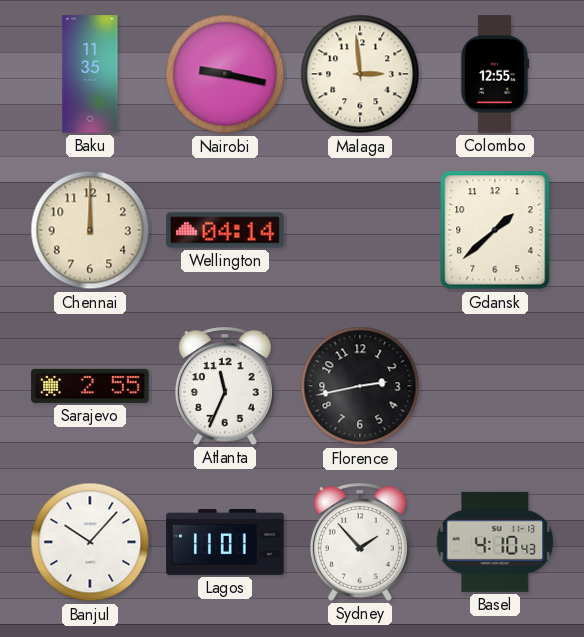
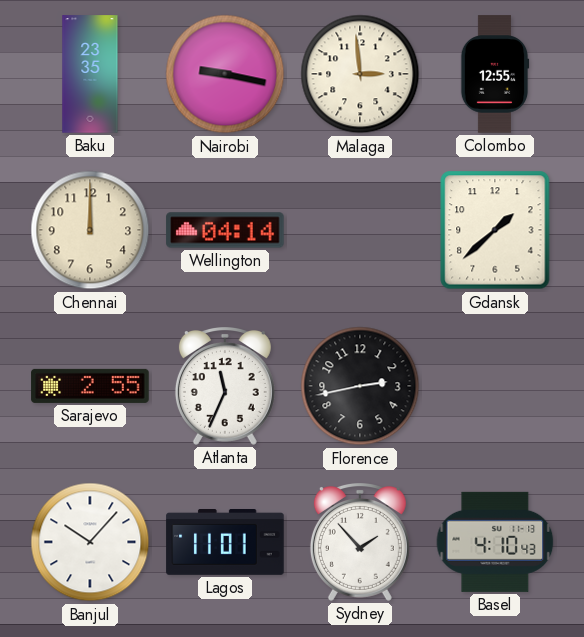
Baku: 11:35 -> 23:35 (90, 74)
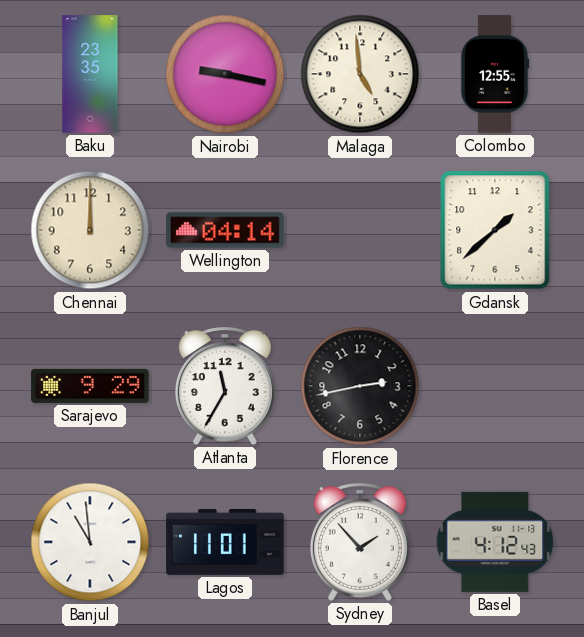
Malaga: 2:59 -> 4:59 (360, 74)
Sarajevo: 2:55 -> 9:29 (90, 386)
Atlanta: 11:34 -> 11:35 (225, 387)
Banjul: 10:07 -> 10:59 (90, 542)
Basel: 4:10 -> 4:12 (495, 542)
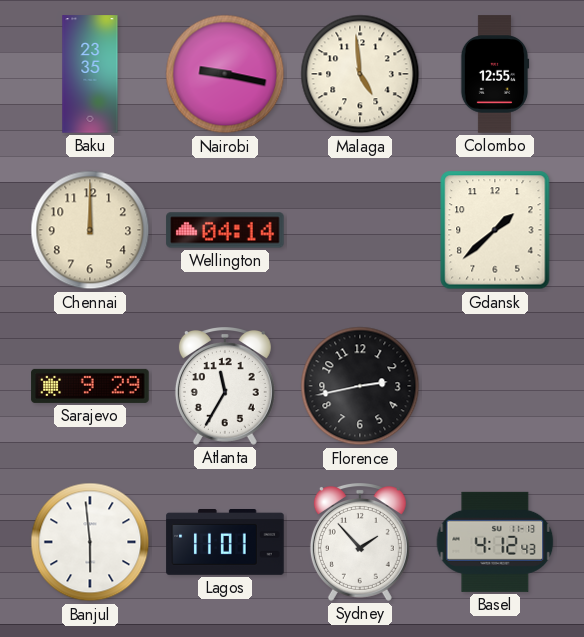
Banjul: 10:59 -> 5:59 (90, 542)
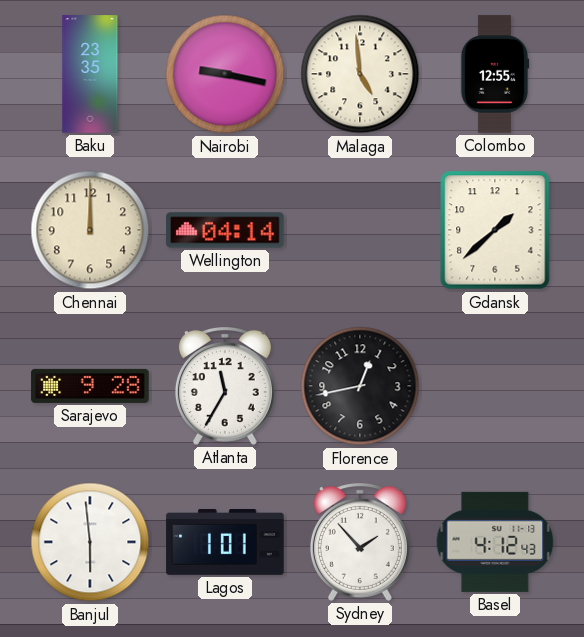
Sarajevo: 9:29 -> 9:28 (90, 386)
Florence: 2:43 -> 12:43 (360, 386)
Lagos: 11:01 -> 1:01 (225, 543)
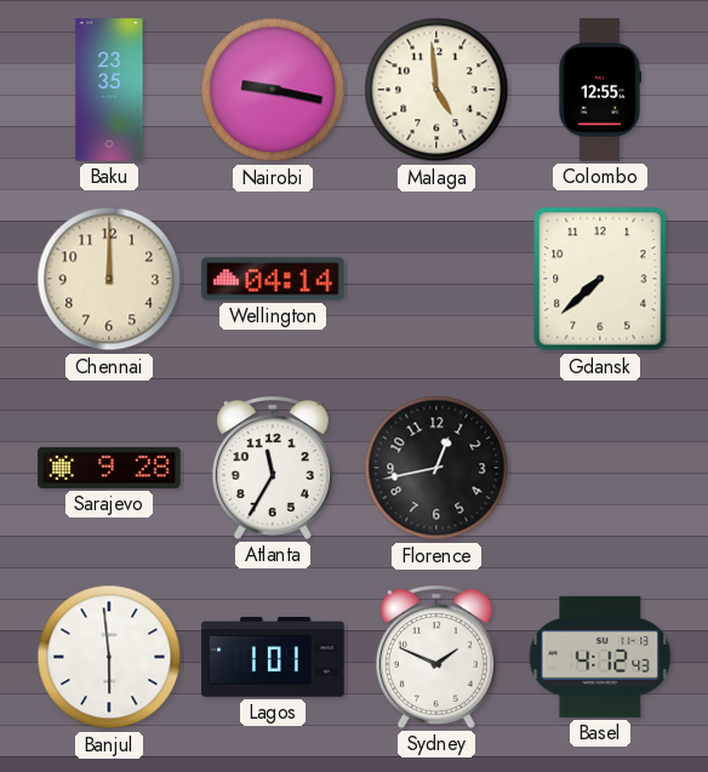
Gdansk: 1:38 -> 7:38 (600, 279)
Sydney: 1:53 -> 1:49 (436, 658)
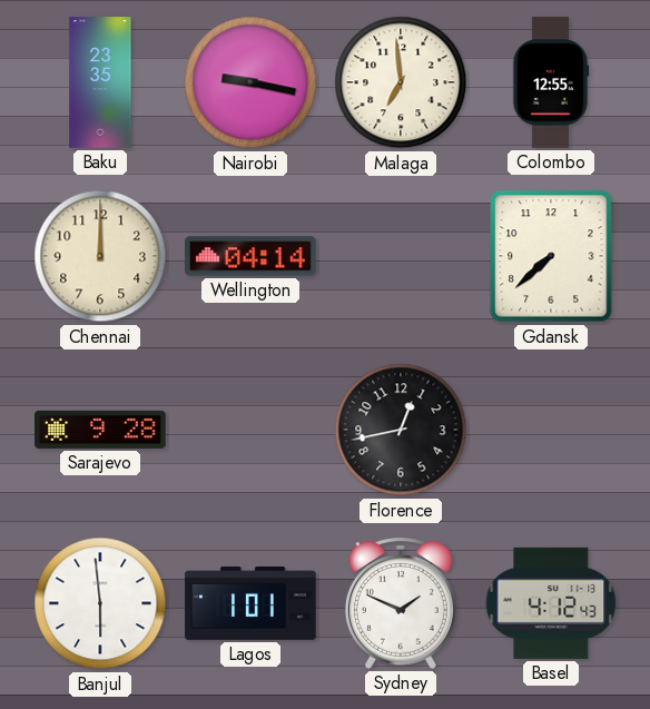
Malaga: 4:59 -> 6:59 (401, 82)
Atlanta: 11:35 -> none (273, 469)
